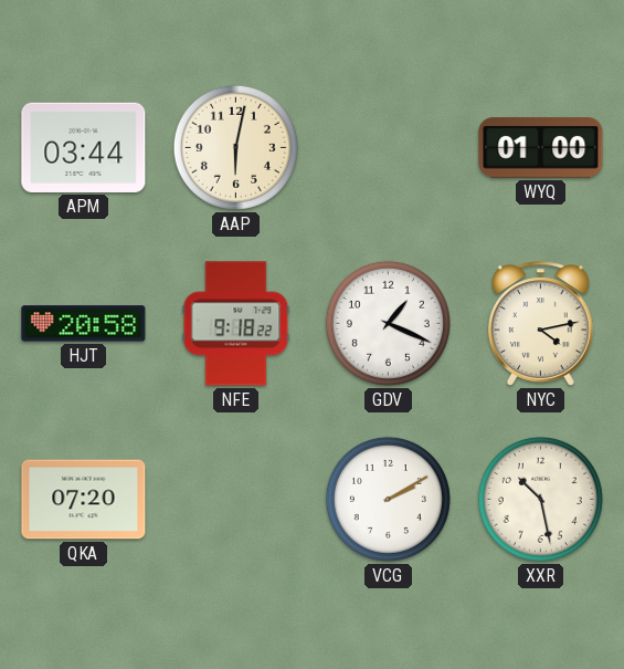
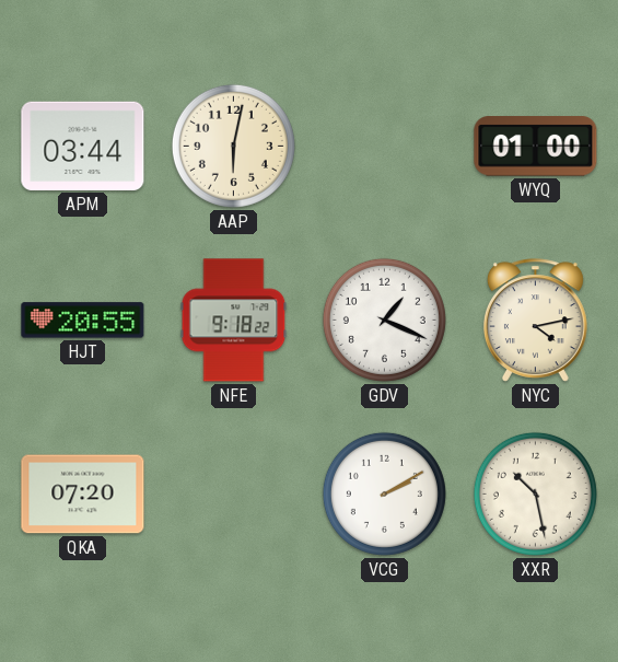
HJT: 20:58 -> 20:55 (83, 321)
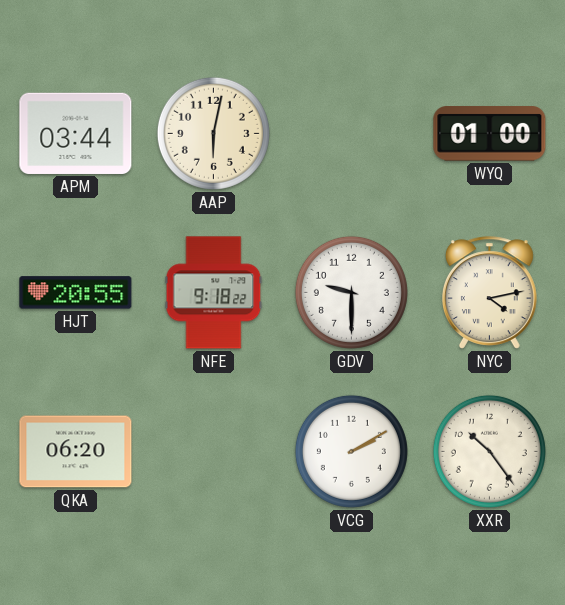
GDV: 1:19 -> 9:30 (351, 292)
QKA: 07:20 -> 06:20 (76, 452)
XXR: 10:28 -> 10:24 (489, 451)
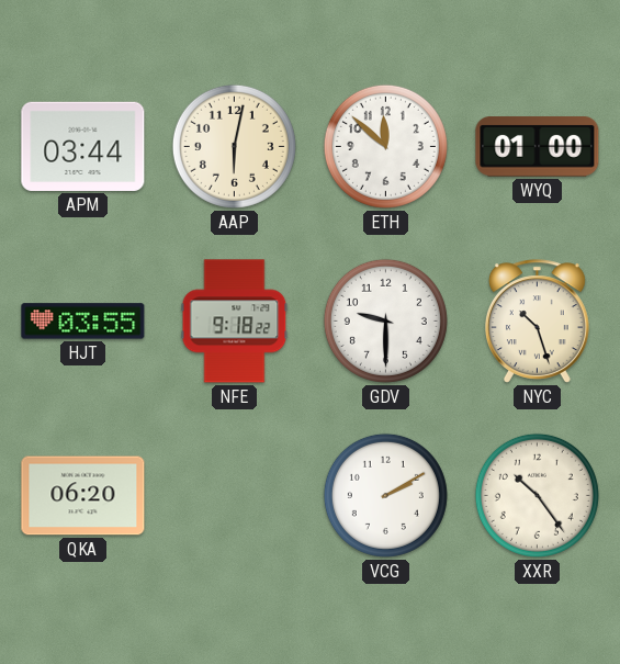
ETH: none -> 11:52 (385, 146)
HJT: 20:55 -> 03:55 (83, 322)
NYC: 4:13 -> 10:27 (537, 322)
